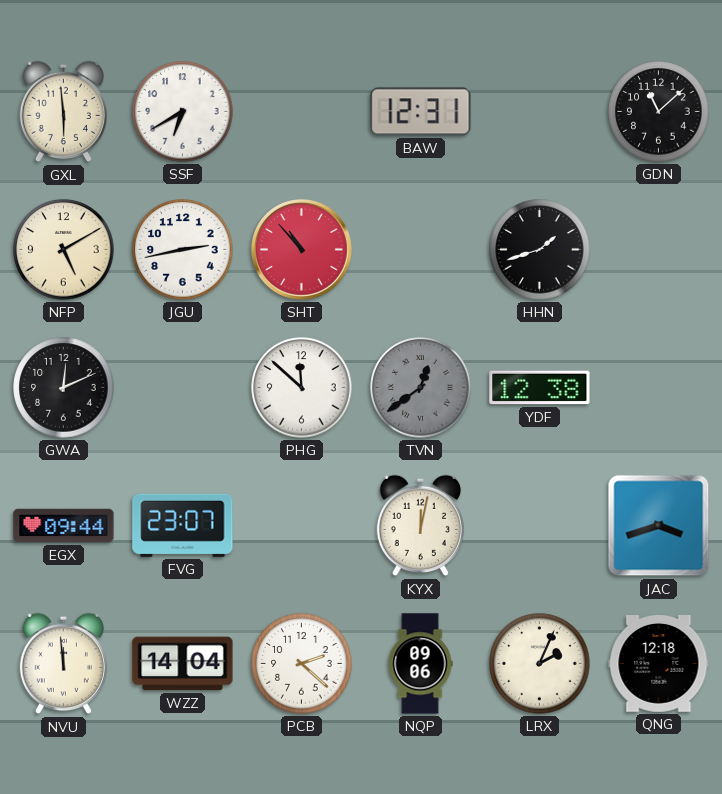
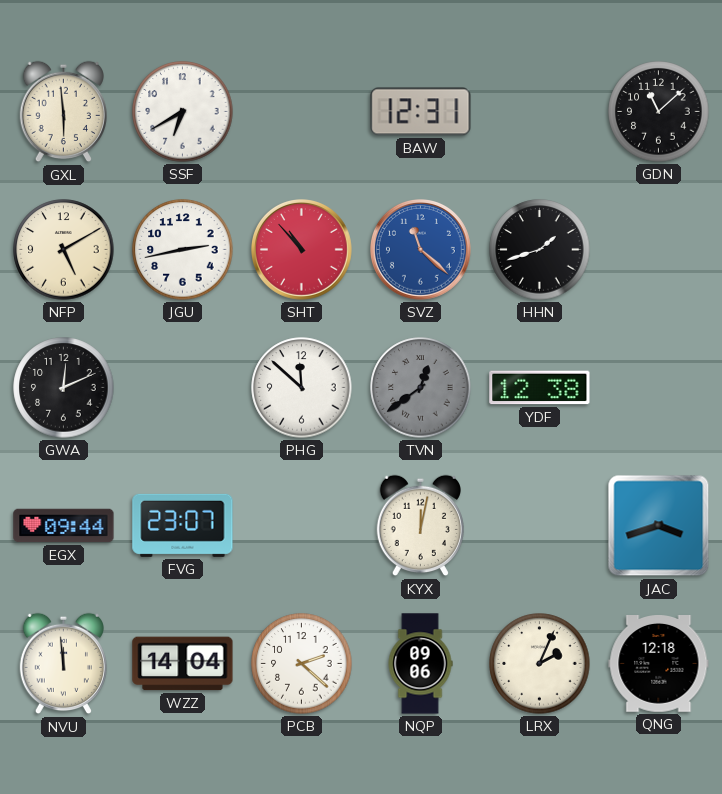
SVZ: none -> 11:22 (421, 250)
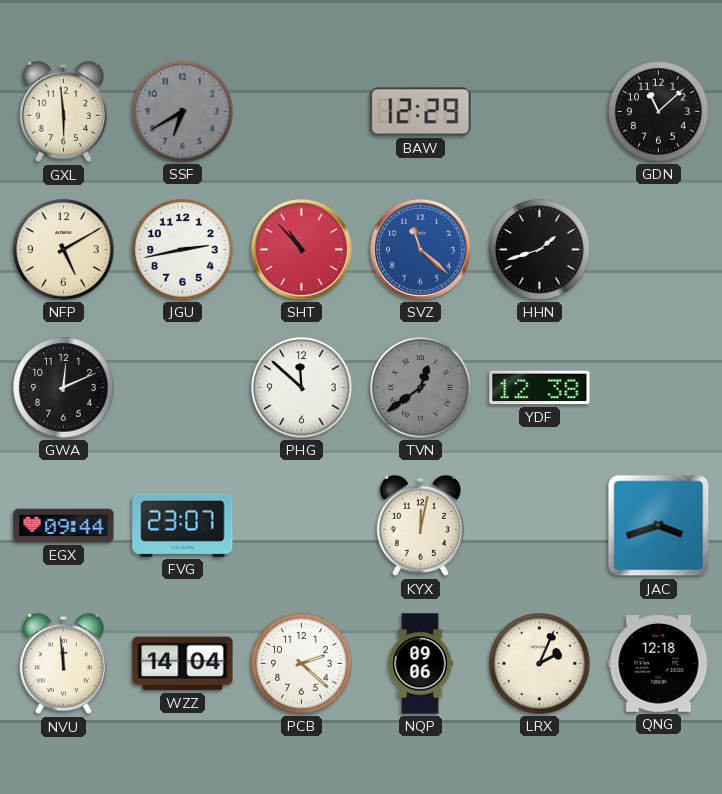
SSF dial: white -> grey (183, 112)
BAW: 12:31 -> 12:29 (421, 112)
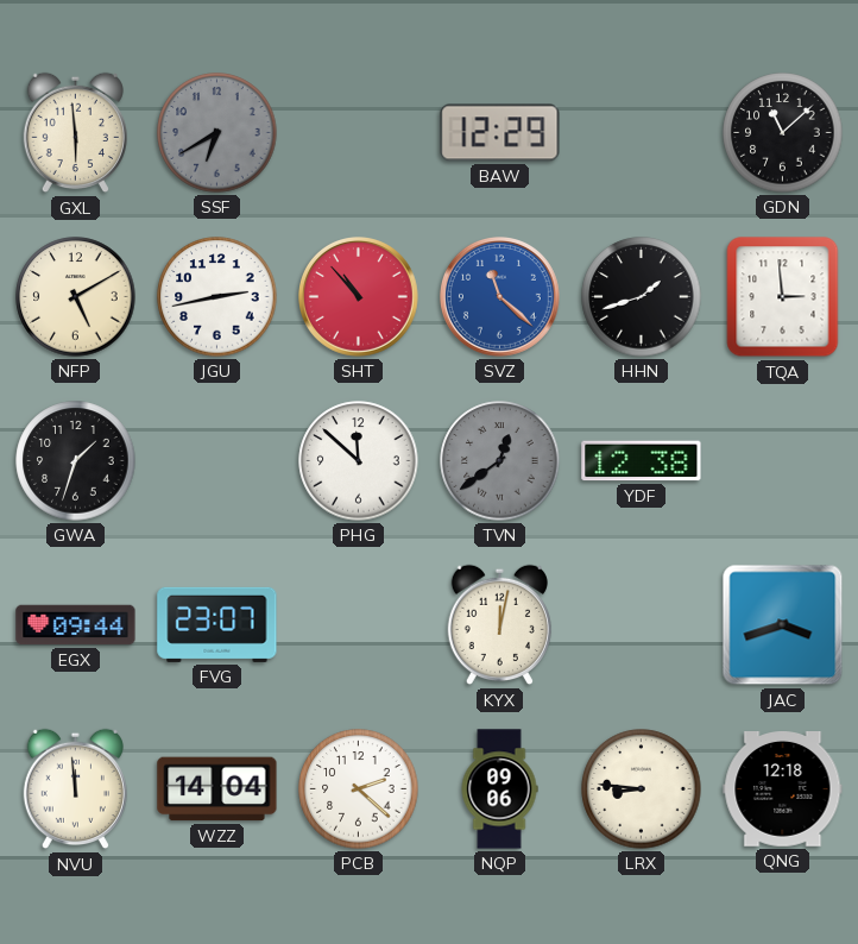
TQA: none -> 2:59 (783, 297)
GWA: 12:11 -> 1:33 (76, 461)
LRX: 2:04 -> 8:46 (642, 789)
